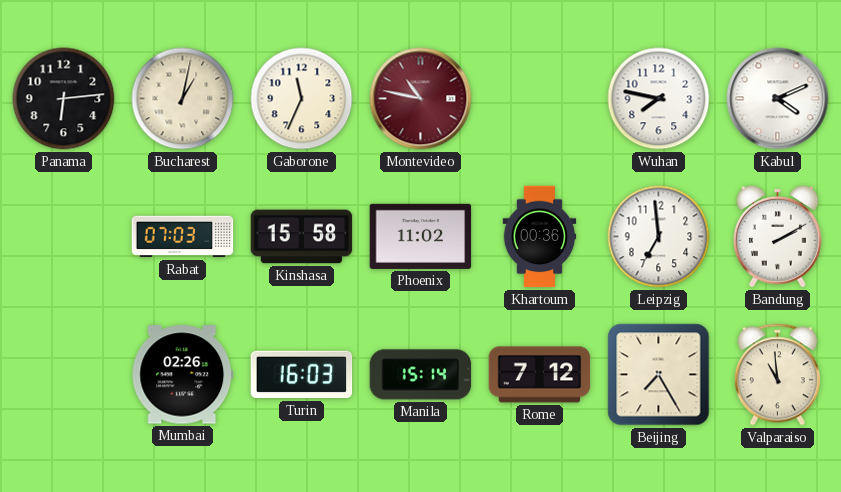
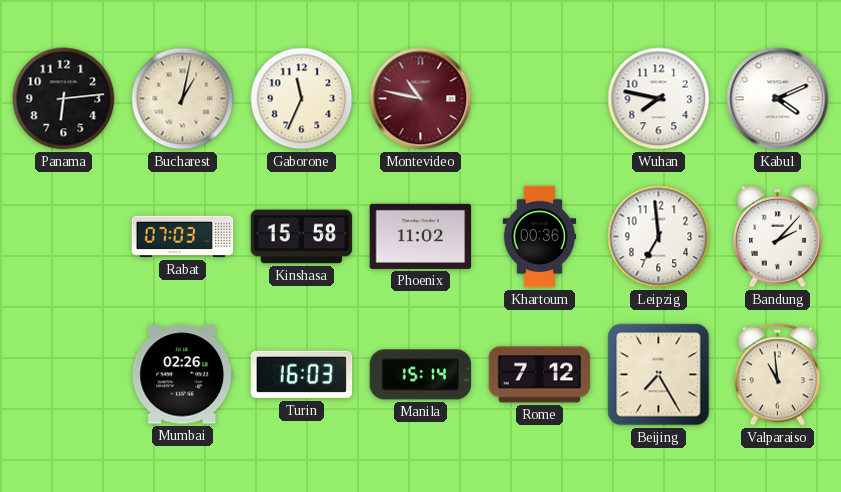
Bandung: 2:10 -> 2:07 (777, 236)
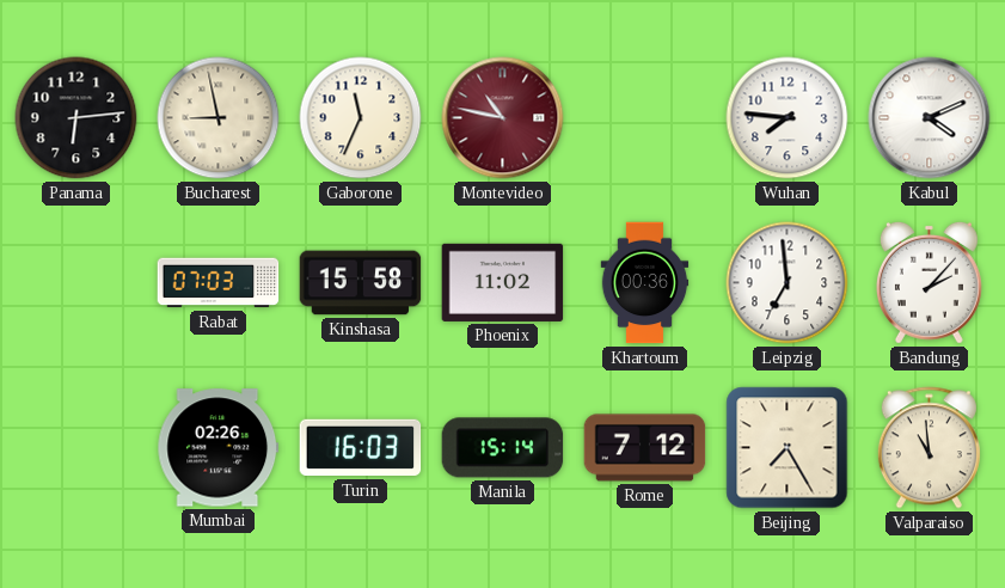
Bucharest: 1:02 -> 8:58 (219, 118)
Wuhan: 7:47 -> 7:46 (788, 118)
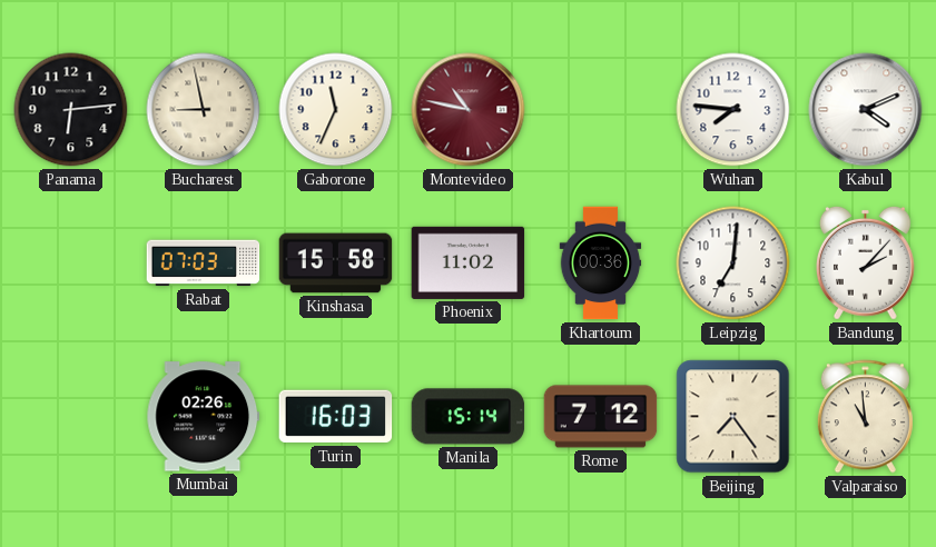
Leipzig: 6:59 -> 7:01 (733, 263)
Beijing: 7:25 -> 7:24 (733, 417)
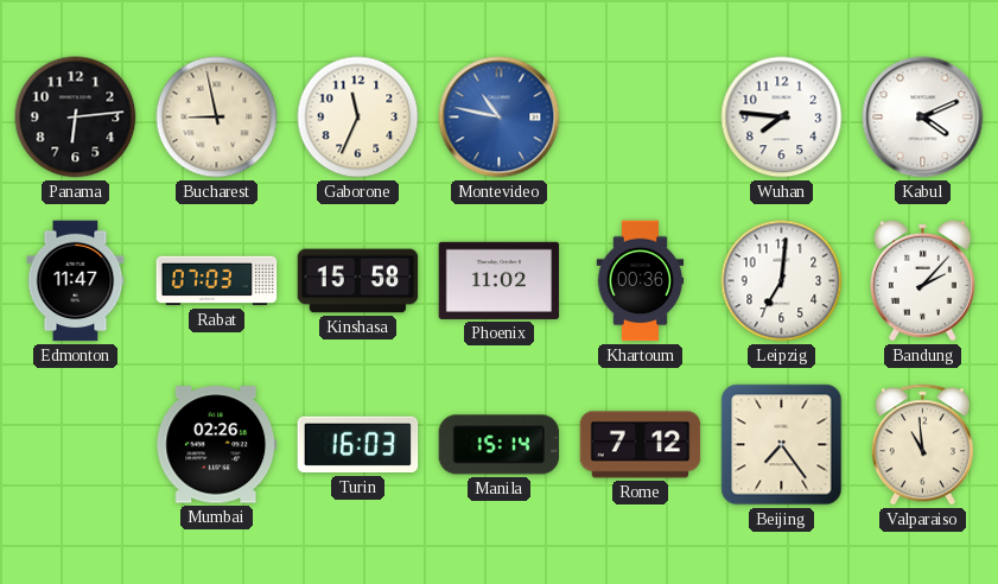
Montevideo dial: burgundy -> blue (500, 118)
Edmonton: none -> 11:47 (76, 281)
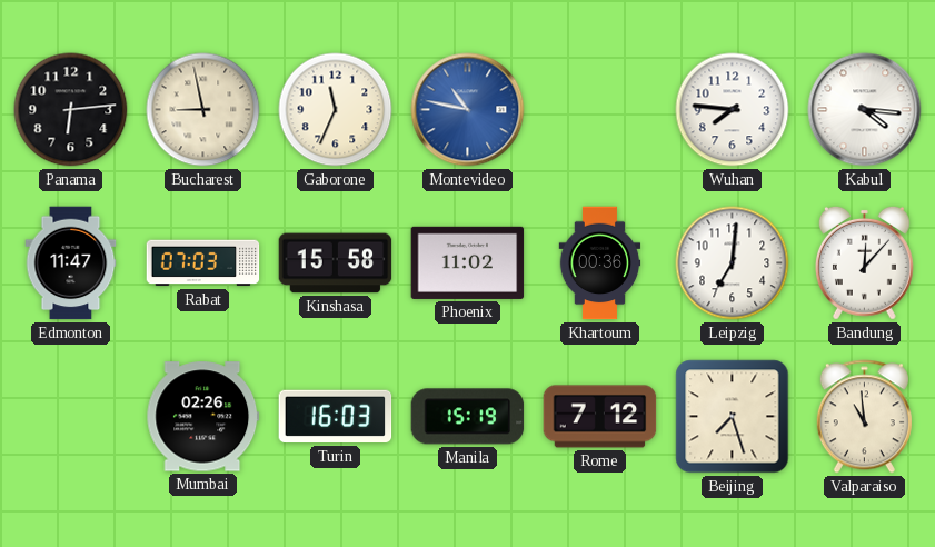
Kabul: 4:11 -> 4:16 (865, 110)
Bandung: 2:07 -> 12:07 (864, 262)
Manila: 15:14 -> 15:19 (468, 417)
Beijing: 7:24 -> 7:27 (733, 417)
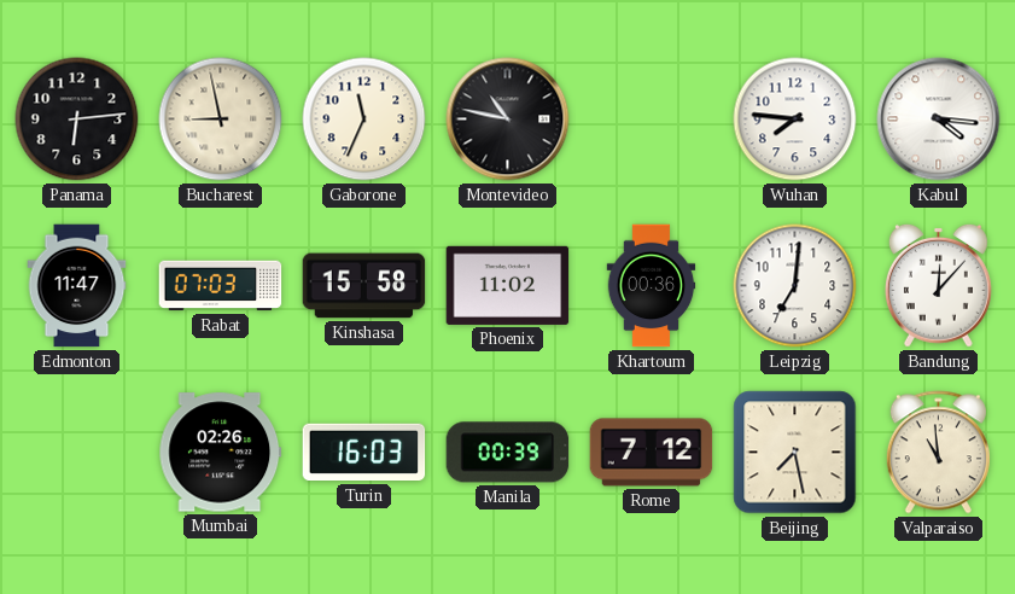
Montevideo dial: blue -> black (508, 120)
Manila: 15:19 -> 00:39 (508, 453)
Beijing: 7:27 -> 7:28 (795, 453)
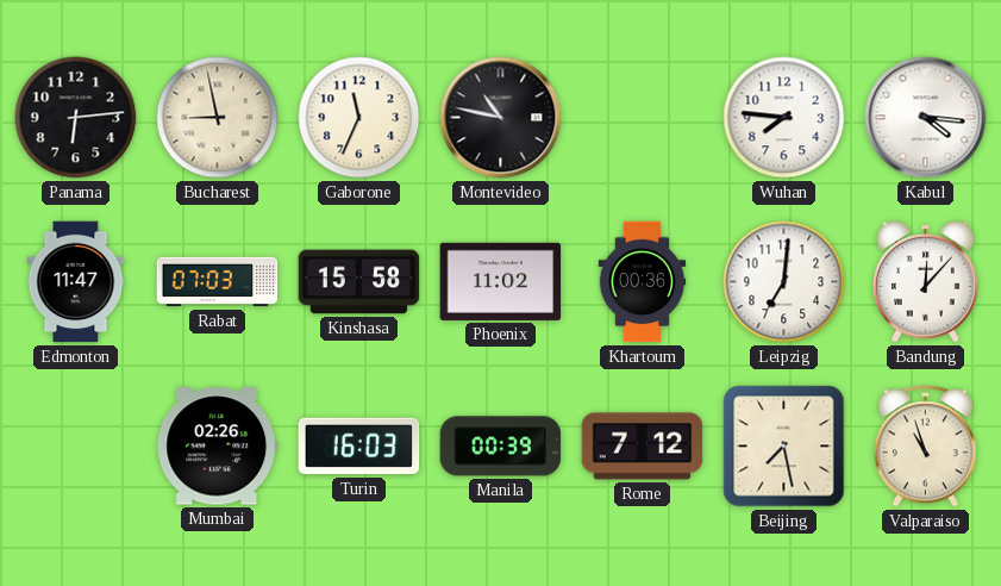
Valparaiso: 10:59 -> 10:57 (925, 447)
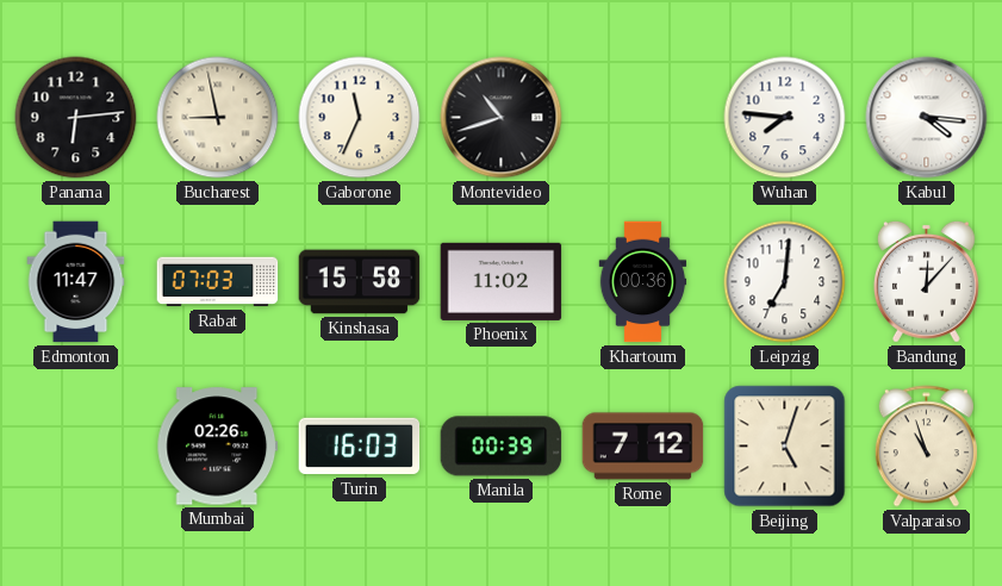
Montevideo: 10:47 -> 10:42 (502, 118)
Beijing: 7:28 -> 5:03 (785, 447)
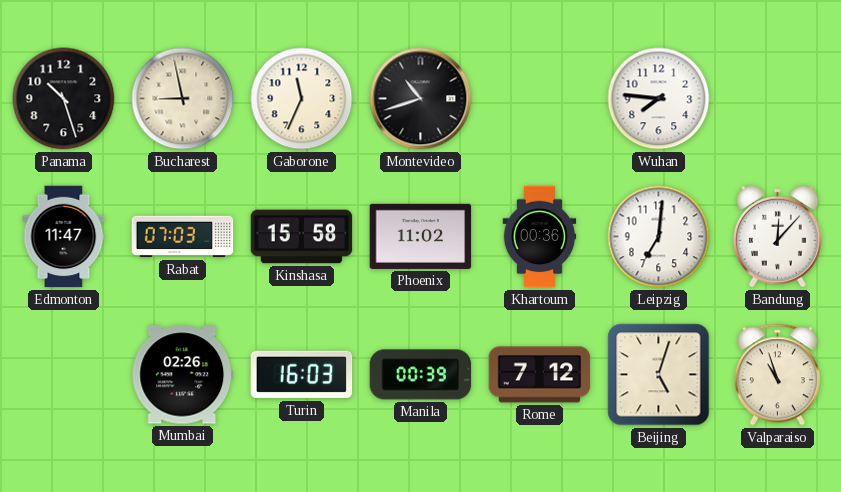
Panama: 6:14 -> 10:27 (64, 99)
Kabul: 4:16 -> none (927, 118)
